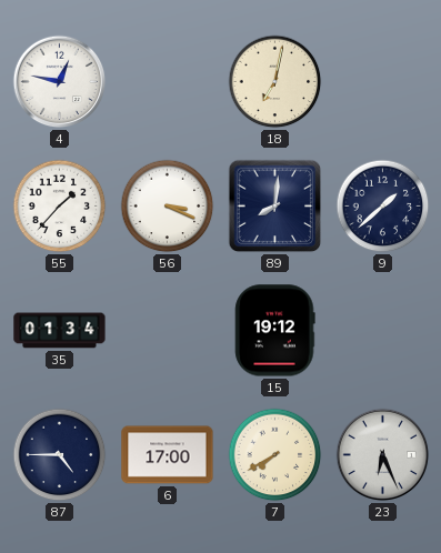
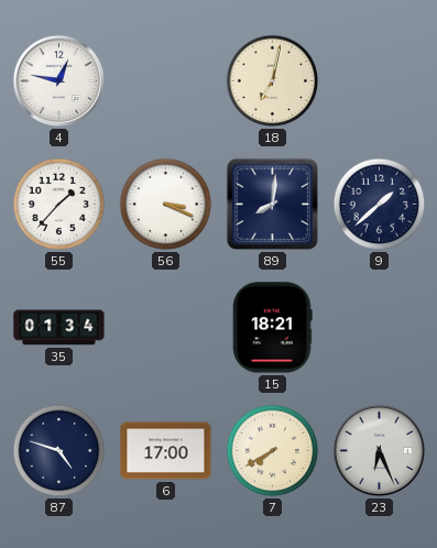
15: 19:12 -> 18:21 (273, 328)
87: 4:45 -> 4:48 (59, 451)
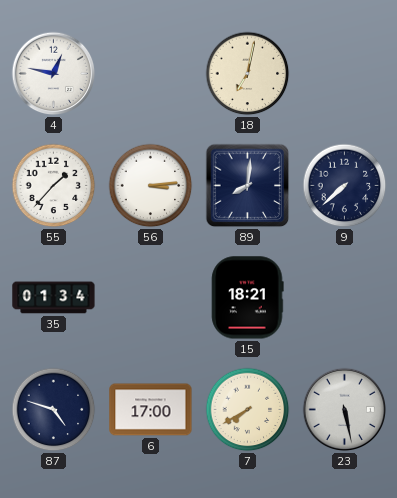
56: 3:19 -> 3:14 (151, 186)
9: 1:38 -> 7:38 (345, 186)
23: 6:26 -> 5:28 (345, 410)
